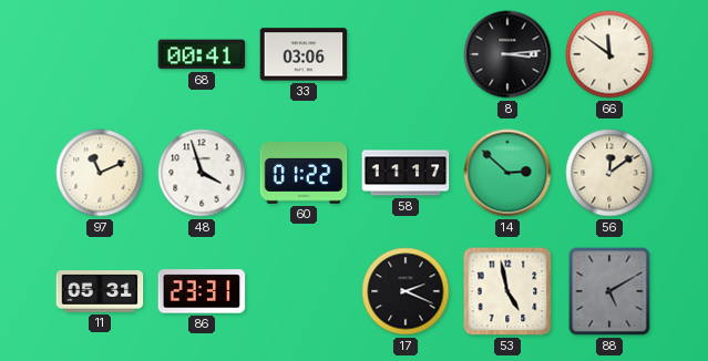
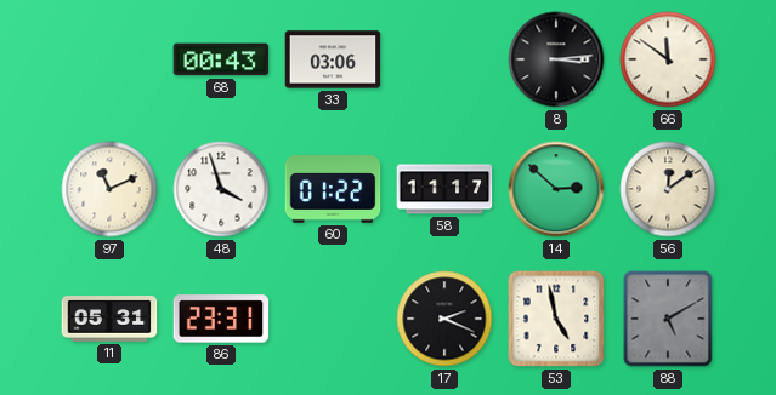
68: 00:41 -> 00:43 (221, 59)
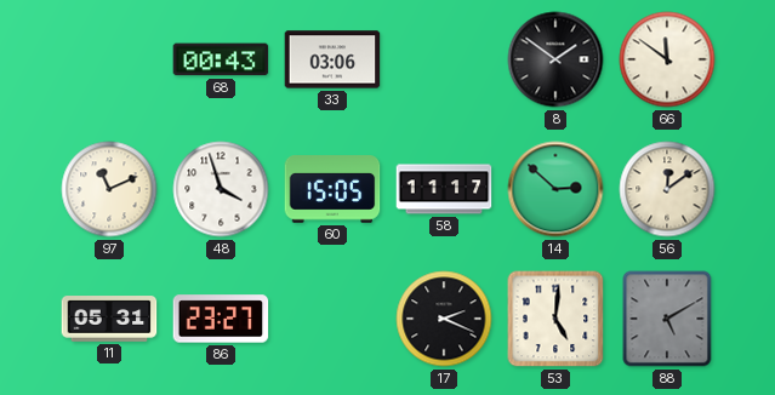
8: 3:14 -> 1:51 (555, 59)
60: 01:22 -> 15:05 (332, 189)
86: 23:31 -> 23:27 (221, 319)
53: 4:58 -> 5:01 (555, 319)
